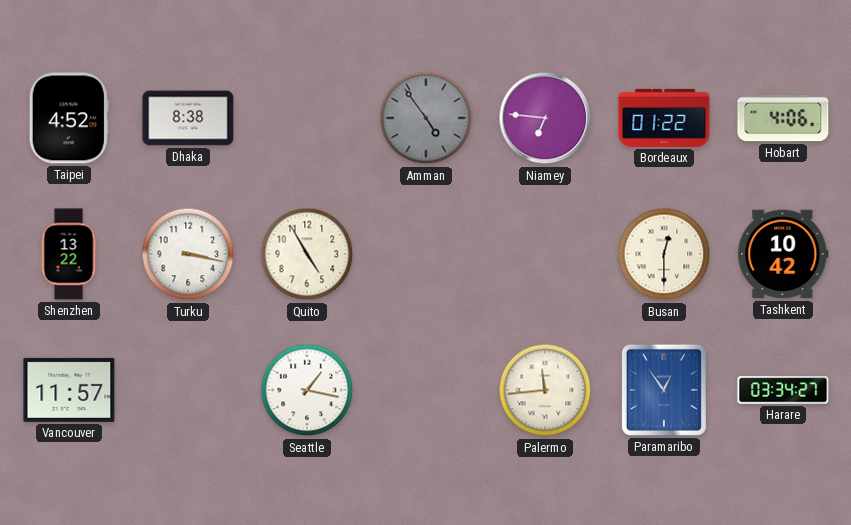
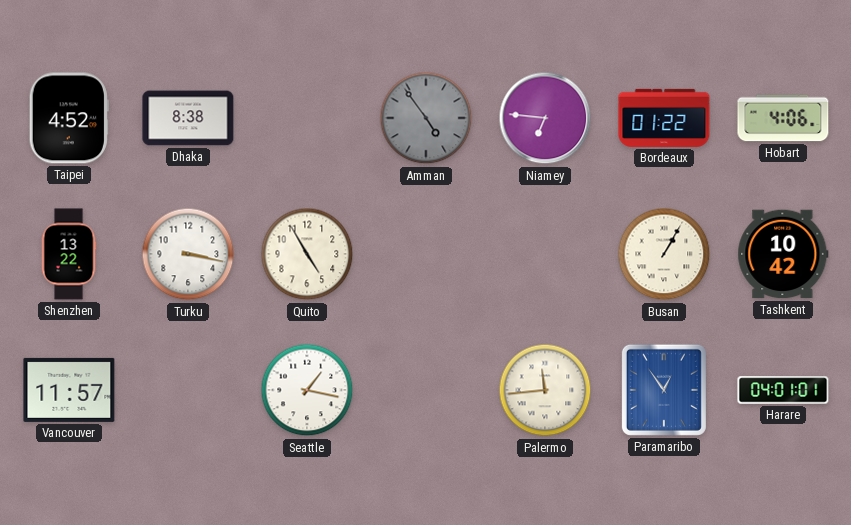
Busan: 12:30 -> 1:05 (664, 254)
Harare: 03:34 -> 04:01 (783, 390)
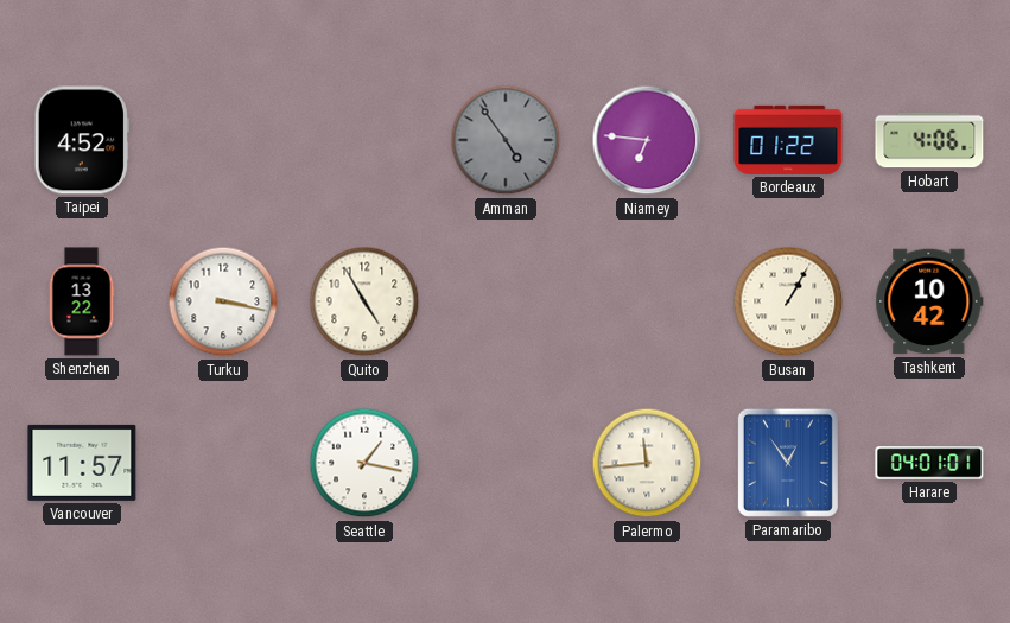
Dhaka: 8:38 -> none (188, 118)
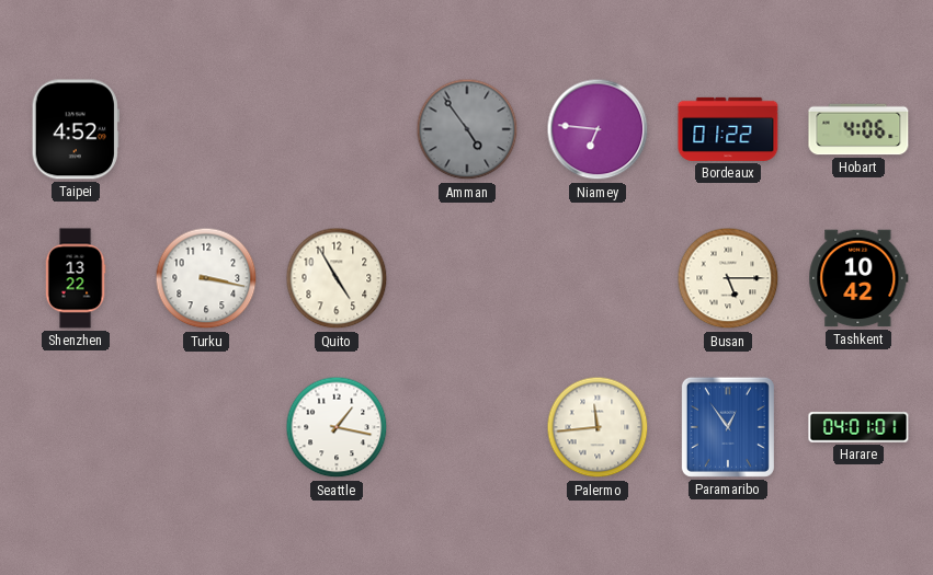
Busan: 1:05 -> 5:15 (728, 278)
Vancouver: 11:57 -> none (82, 463)
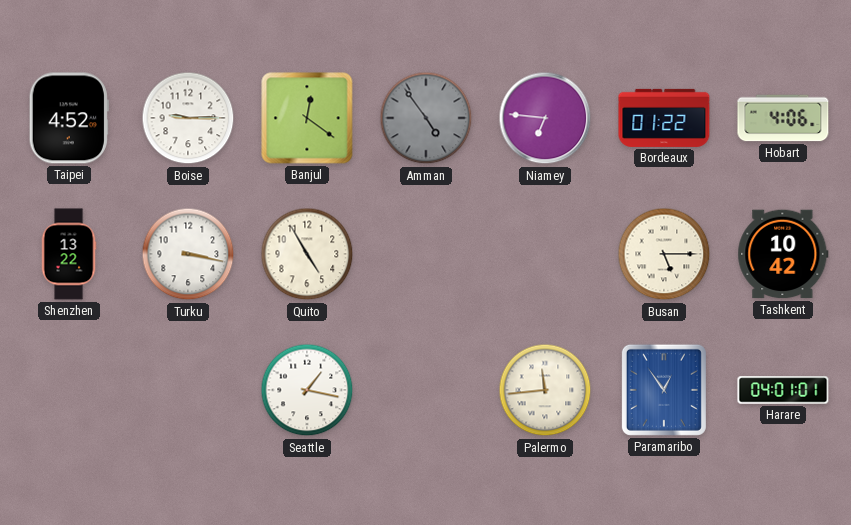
Boise: none -> 9:15 (188, 118)
Banjul: none -> 12:21 (307, 118)
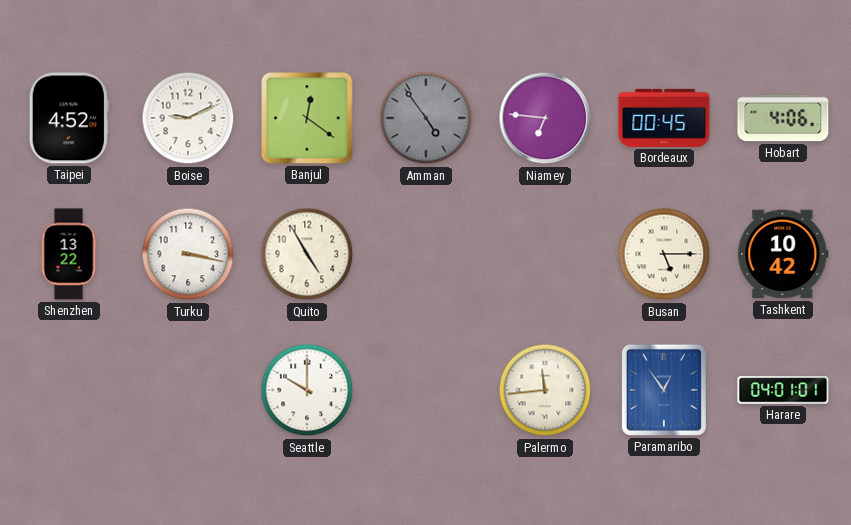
Boise: 9:15 -> 9:11 (188, 118)
Bordeaux: 01:22 -> 00:45 (664, 118)
Seattle: 1:17 -> 10:00 (307, 390)
